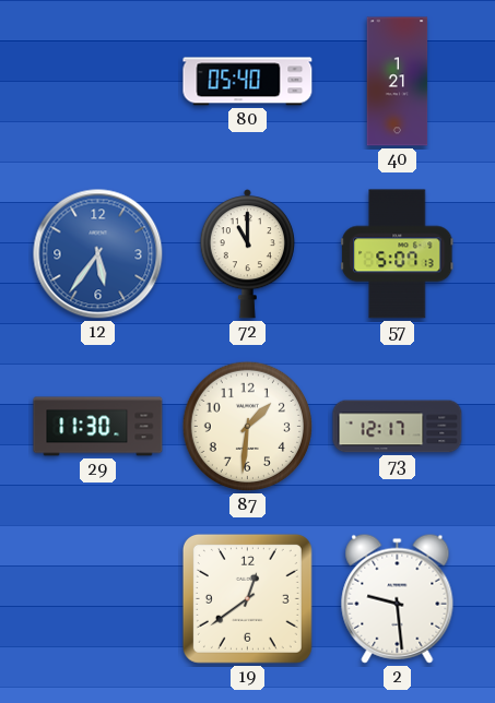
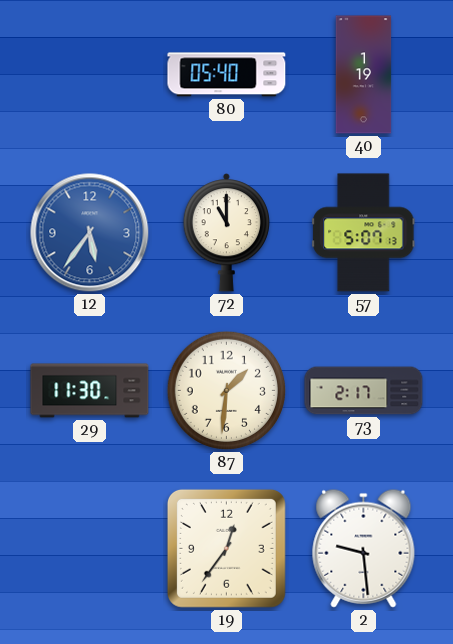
40: 1:21 -> 1:19 (364, 75)
73: 12:17 -> 2:17 (364, 391)
19: 12:39 -> 12:36 (226, 548)
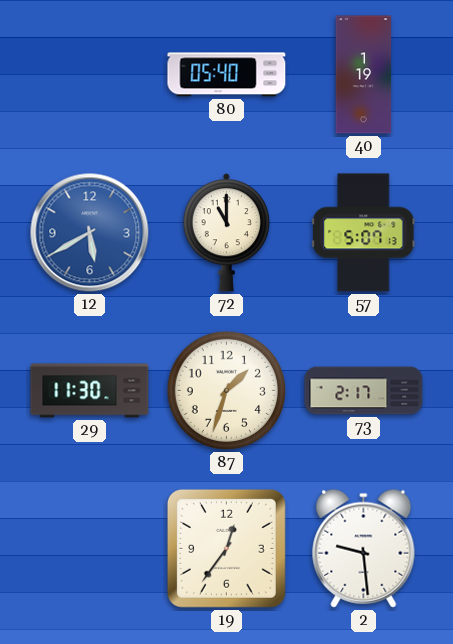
12: 5:36 -> 5:40 (90, 233)
87: 1:31 -> 1:33 (226, 390)
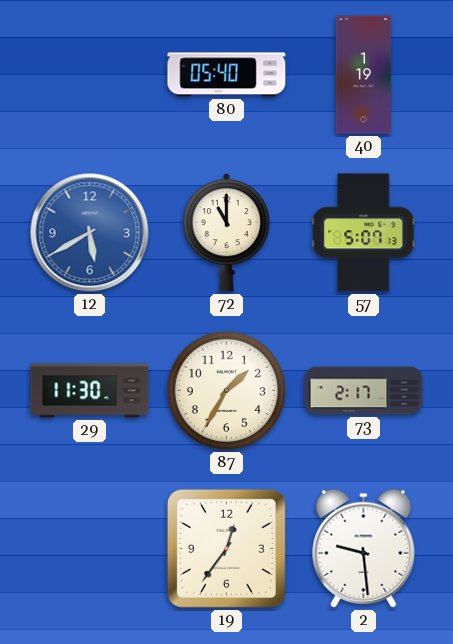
87: 1:33 -> 1:35 (226, 390)
